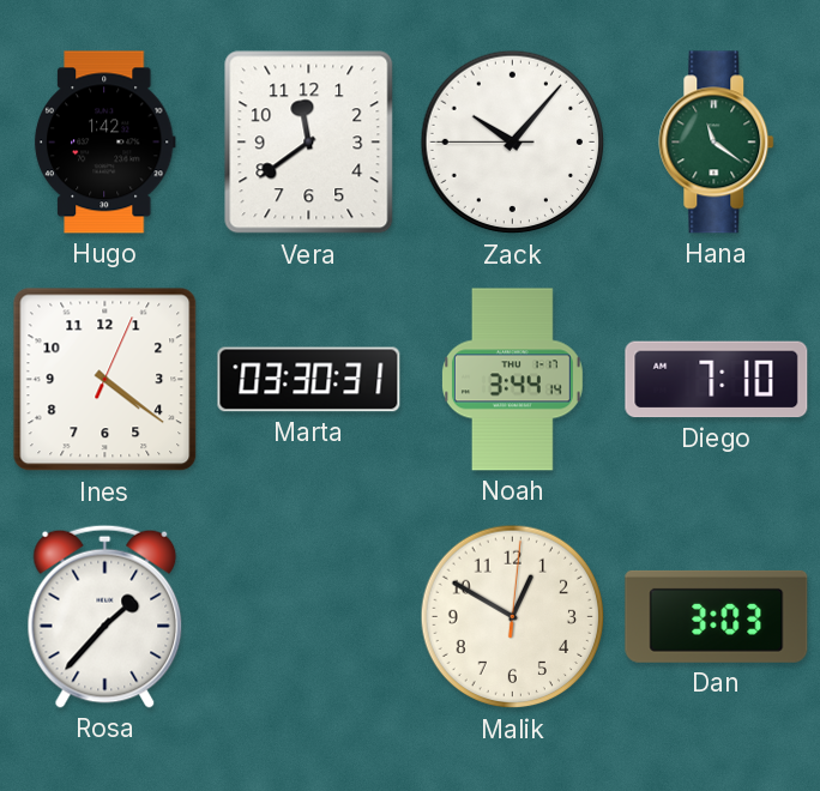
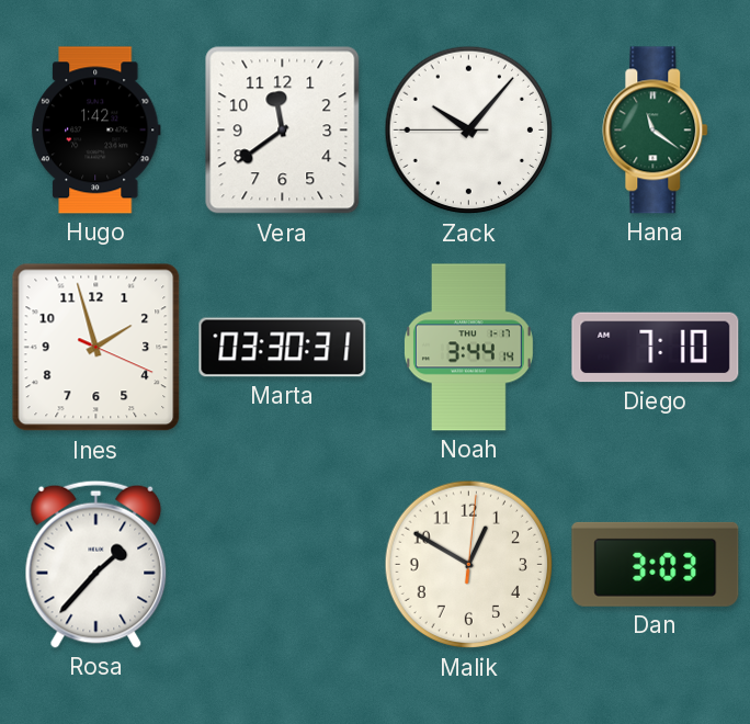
Ines: 4:21 -> 1:57 (96, 348)
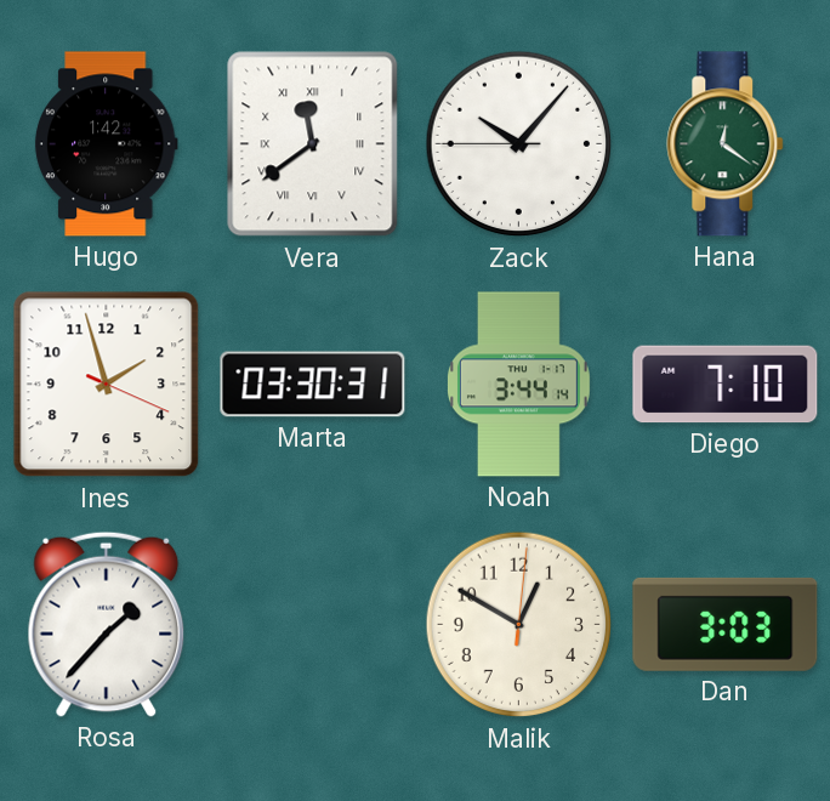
Vera numerals: Arabic -> Roman (313, 144)
Hana: 11:21 -> 12:21 (726, 144)
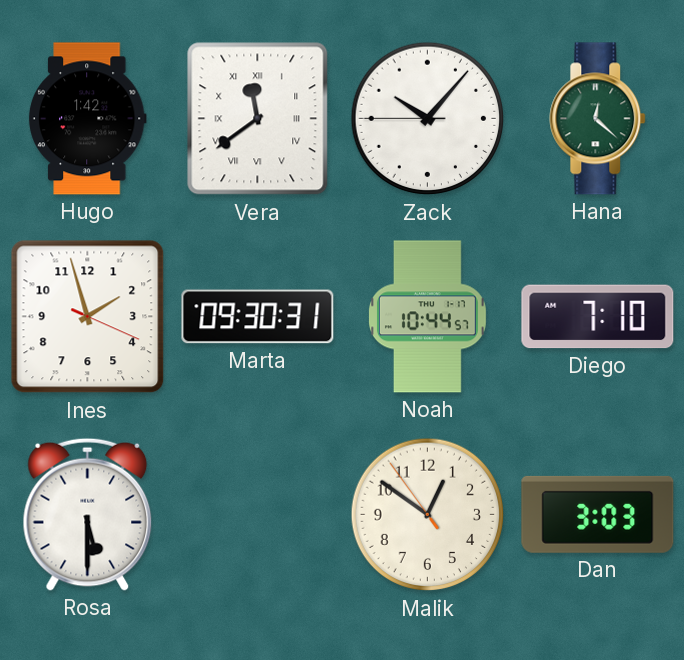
Hana: 12:21 -> 12:22 (598, 119)
Marta: 03:30 -> 09:30 (258, 317)
Noah: 3:44 -> 10:44 (427, 317)
Rosa: 1:37 -> 5:30 (88, 514)
Malik: 12:50:01 -> 12:50:54 (428, 515)
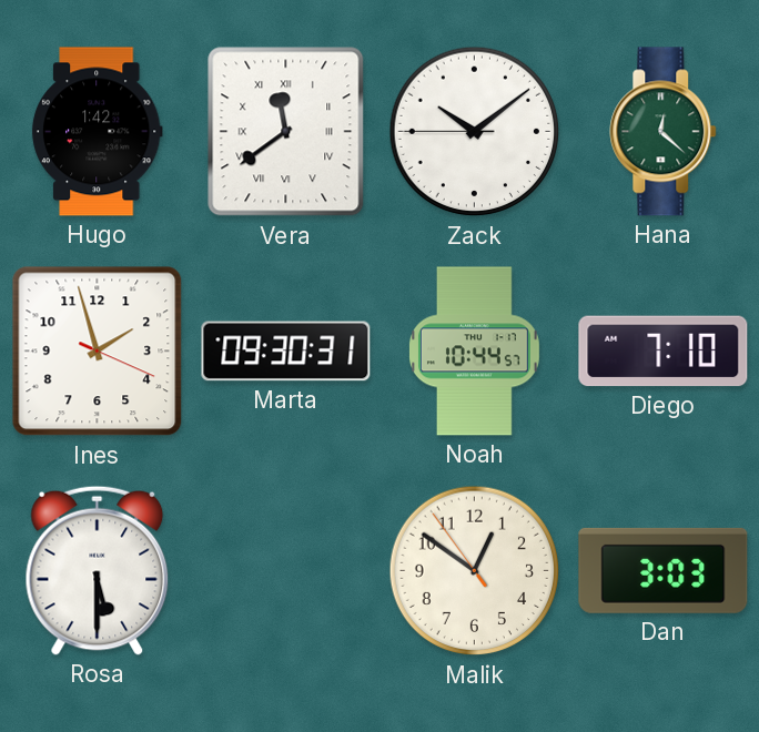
Zack: 10:06 -> 10:08 (475, 132)
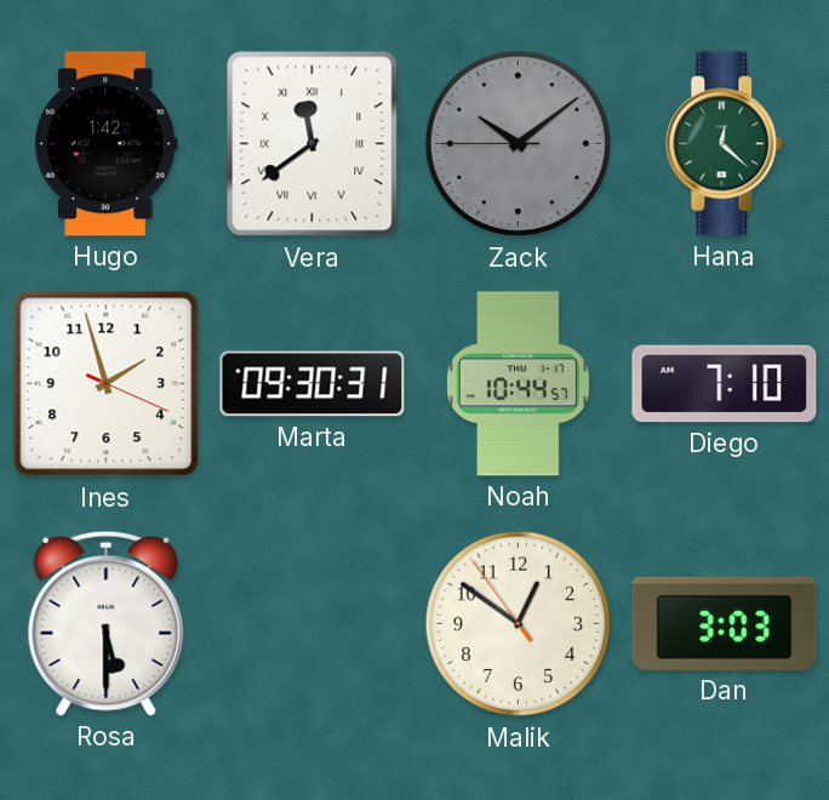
Zack dial: white -> grey (519, 144)
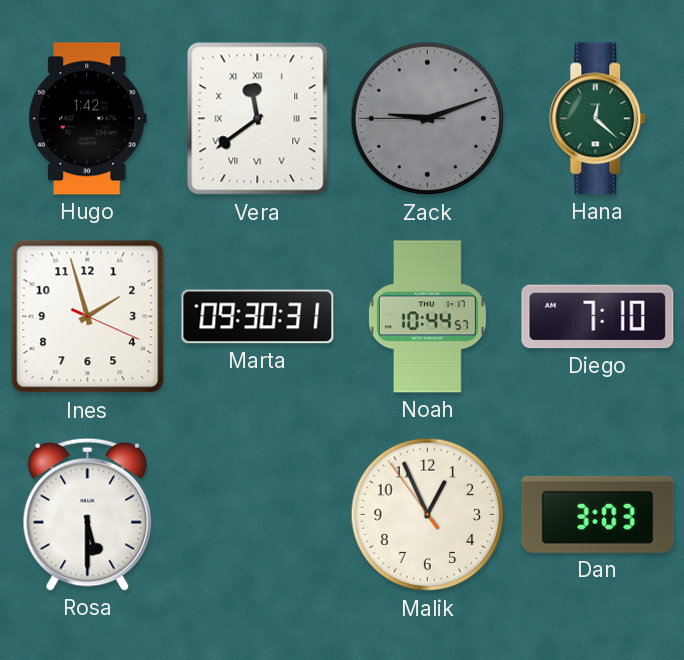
Zack: 10:08 -> 9:11 (428, 119)
Malik: 12:50 -> 12:55 (428, 515)
